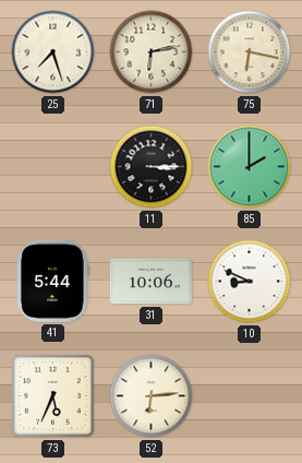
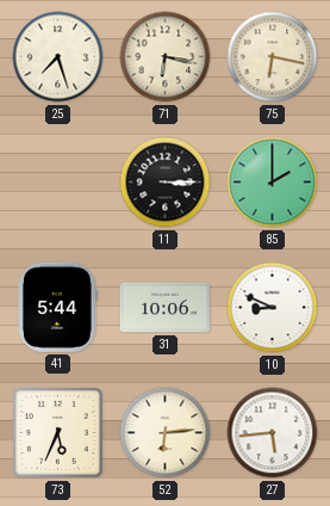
71: 6:13 -> 6:17 (166, 57)
27: none -> 5:44 (273, 433)
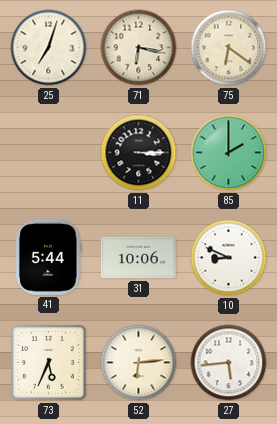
25: 7:27 -> 7:03 (49, 48)
75: 6:17 -> 6:21 (229, 48)
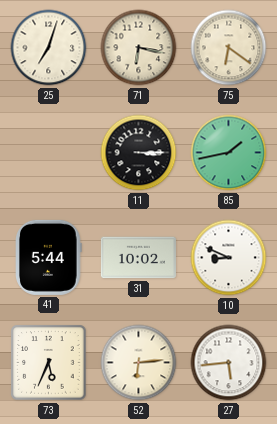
85: 2:00 -> 1:43 (229, 153)
31: 10:06 -> 10:02 (138, 258)
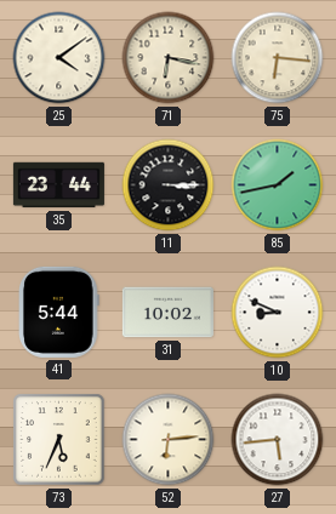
25: 7:03 -> 4:09 (59, 58)
75: 6:21 -> 6:16 (278, 58)
35: none -> 23:44 (58, 185)
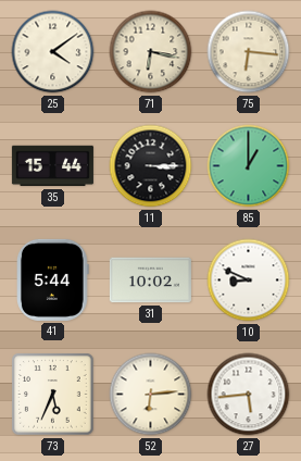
35: 23:44 -> 15:44 (52, 166)
85: 1:43 -> 1:00 (249, 166)
